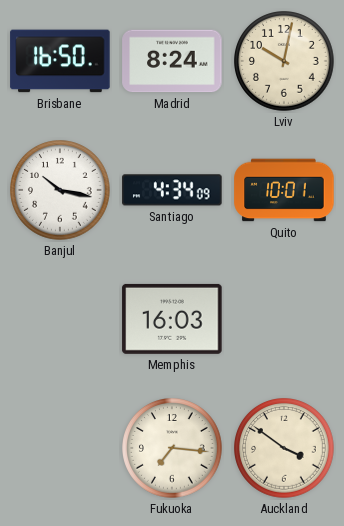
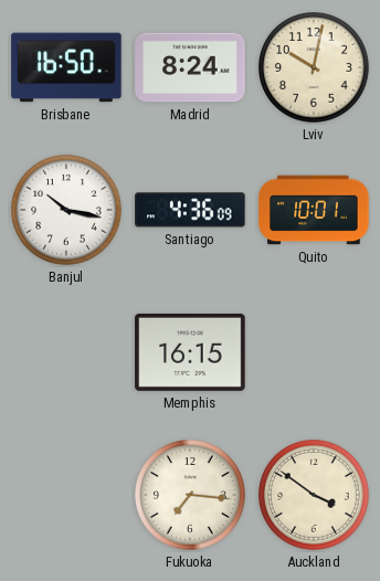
Santiago: 4:34 -> 4:36 (190, 210)
Memphis: 16:03 -> 16:15 (190, 352)
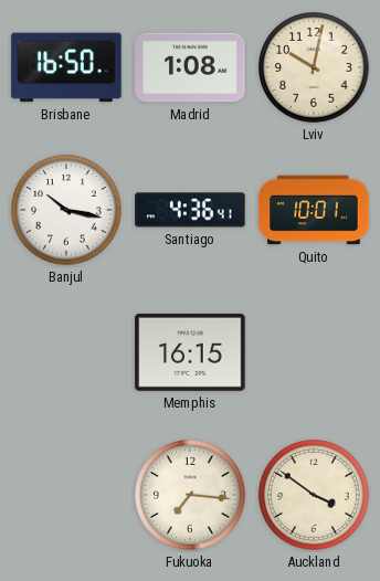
Madrid: 8:24 -> 1:08 (190, 67)
Santiago: 4:36:09 -> 4:36:41 (190, 210)
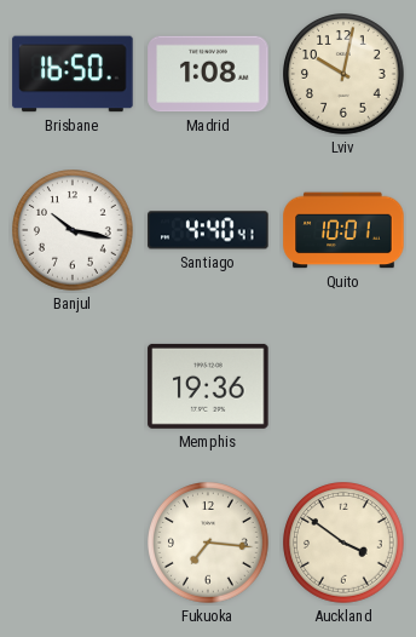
Santiago: 4:36 -> 4:40 (208, 230)
Memphis: 16:15 -> 19:36 (208, 386)
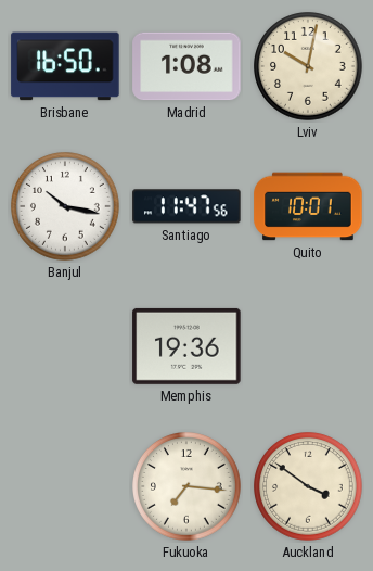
Santiago: 4:40 -> 11:47 (186, 206)
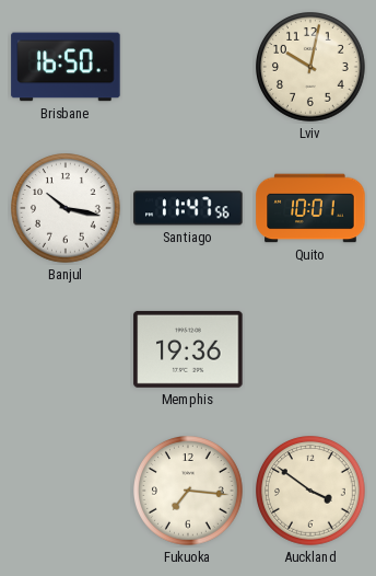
Madrid: 1:08 -> none (186, 66)
